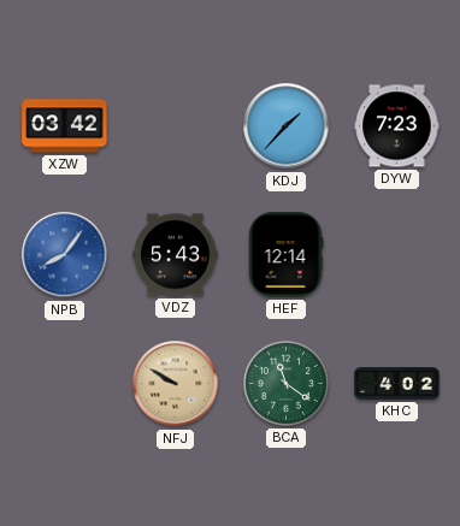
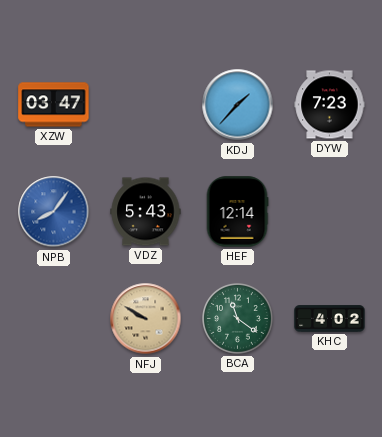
XZW: 03:42 -> 03:47 (54, 105)
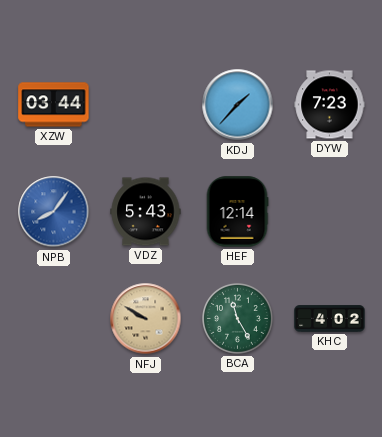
XZW: 03:47 -> 03:44 (54, 105)
BCA: 11:21 -> 11:25 (237, 318)
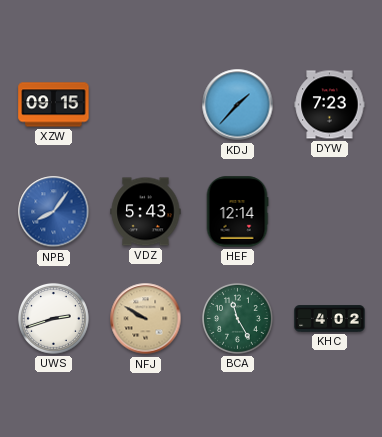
XZW: 03:44 -> 09:15 (54, 105)
UWS: none -> 2:42 (53, 318)
